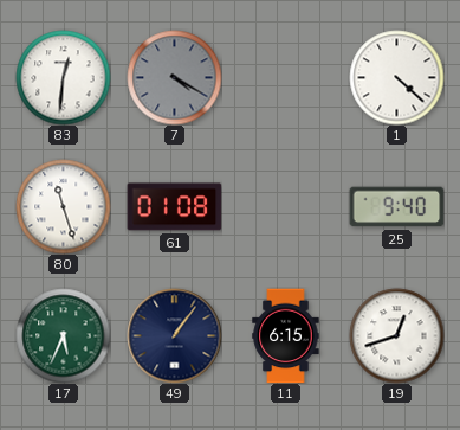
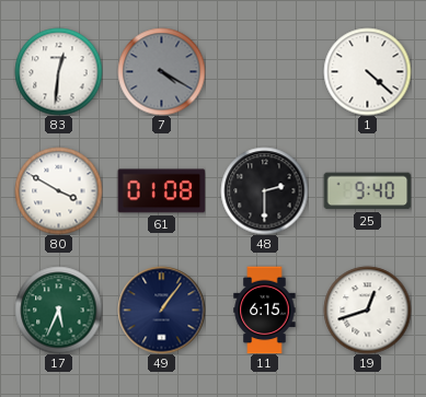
80: 11:27 -> 3:50 (58, 190)
48: none -> 2:30 (264, 190)
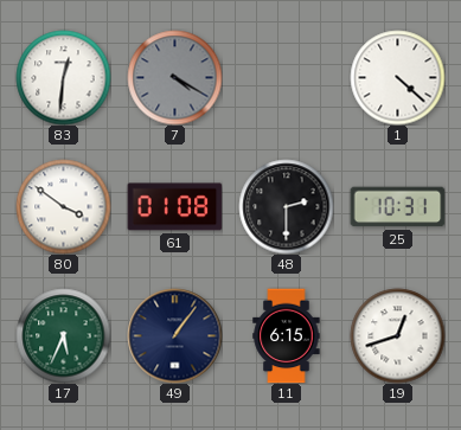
80: 3:50 -> 3:51 (63, 206)
25: 9:40 -> 10:31 (397, 207)
